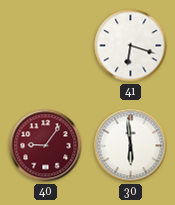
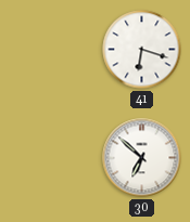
40: 9:06 -> none (46, 146)
30: 5:59 -> 6:52 (142, 158)
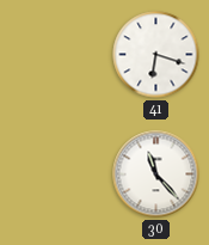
30: 6:52 -> 11:23 (156, 174)
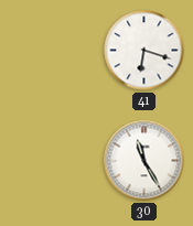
30: 11:23 -> 11:25 (144, 161)
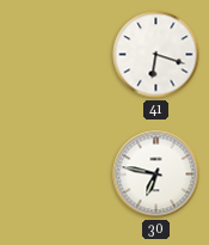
30: 11:25 -> 6:47 (156, 174)
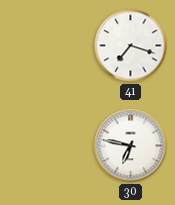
41: 6:18 -> 7:18 (131, 46)
